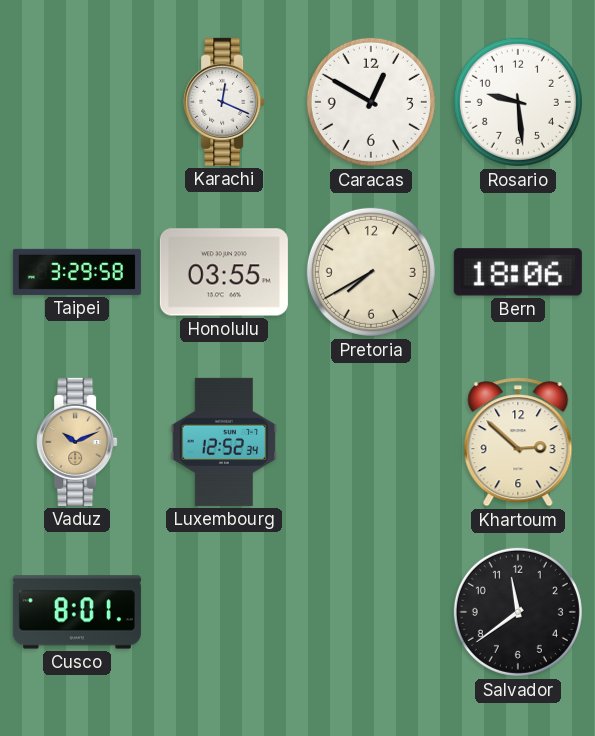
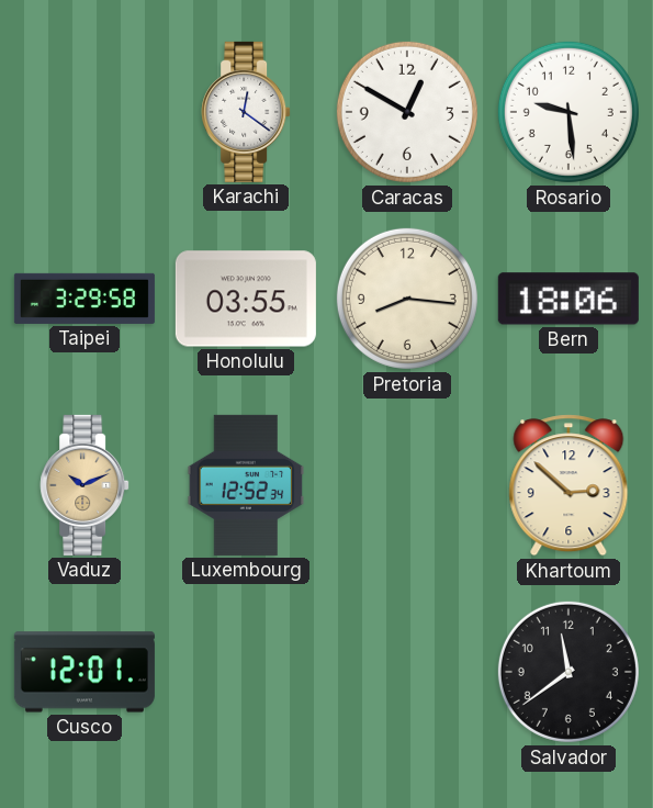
Karachi: 12:19 -> 12:21 (246, 112)
Pretoria: 7:40 -> 8:16 (407, 299)
Cusco: 8:01 -> 12:01 (85, 672)
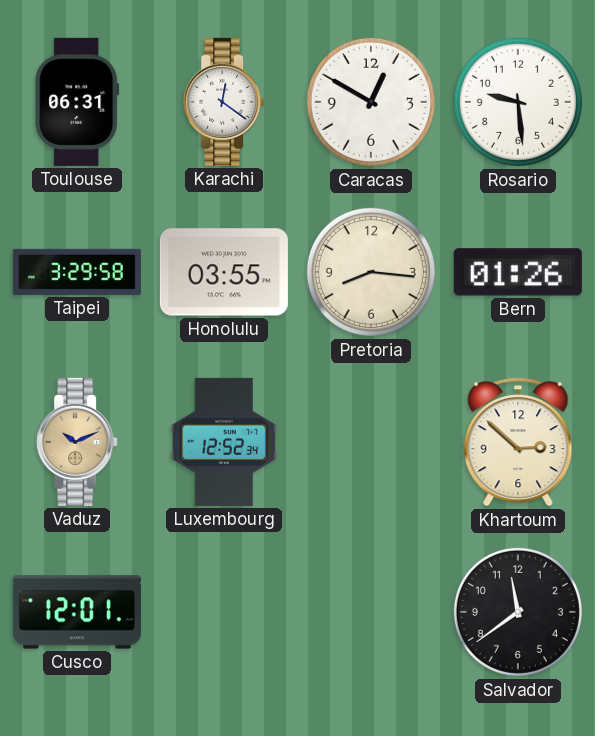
Toulouse: none -> 06:31 (77, 102)
Bern: 18:06 -> 01:26 (518, 272)
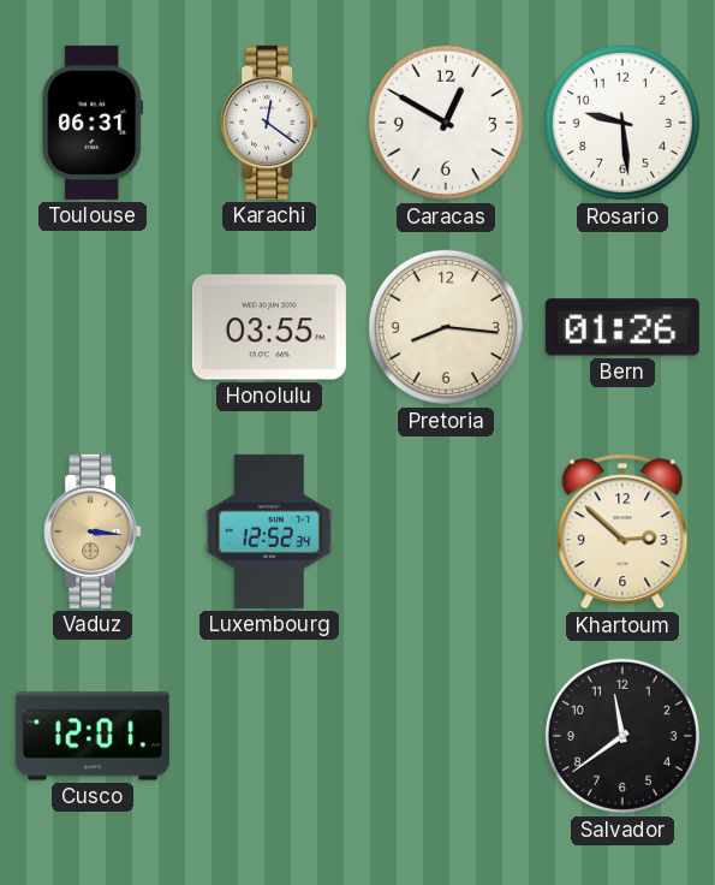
Taipei: 3:29 -> none (77, 272)
Vaduz: 10:11 -> 3:16 (93, 531)
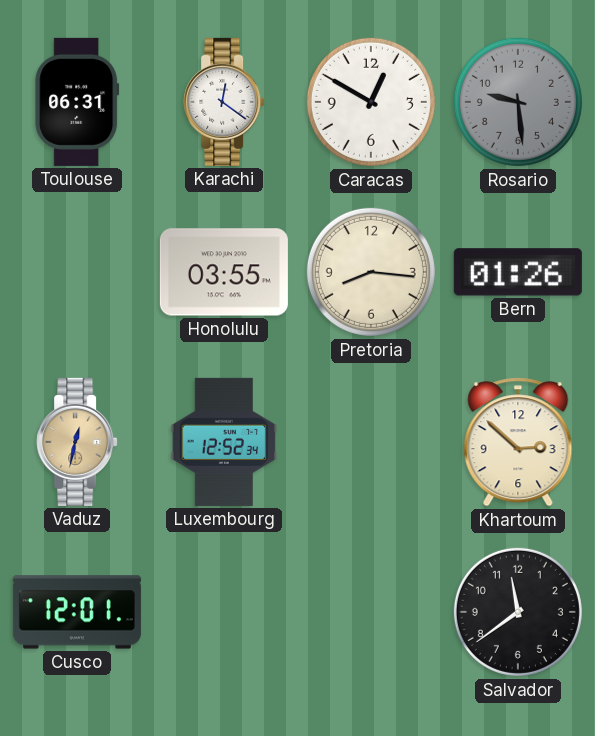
Rosario dial: white -> grey (518, 102)
Vaduz: 3:16 -> 12:32 (77, 442)
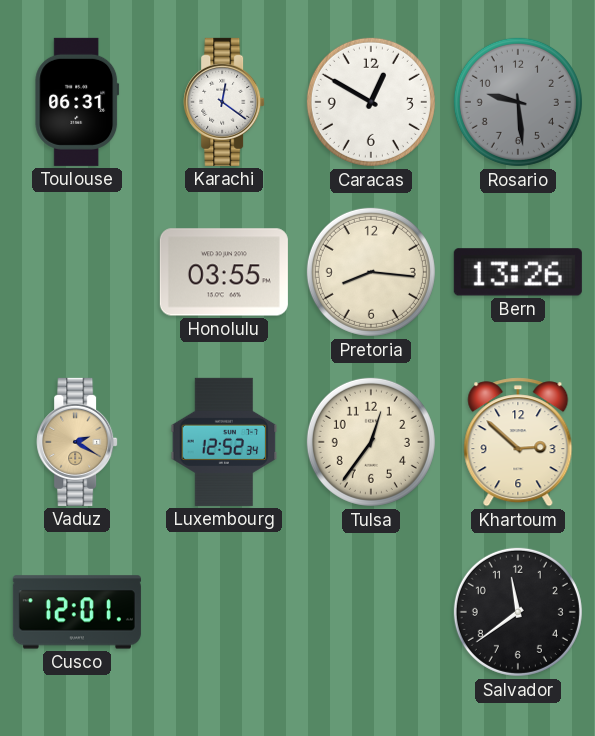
Bern: 01:26 -> 13:26 (518, 272)
Vaduz: 12:32 -> 2:20 (77, 442)
Tulsa: none -> 12:36 (371, 442)
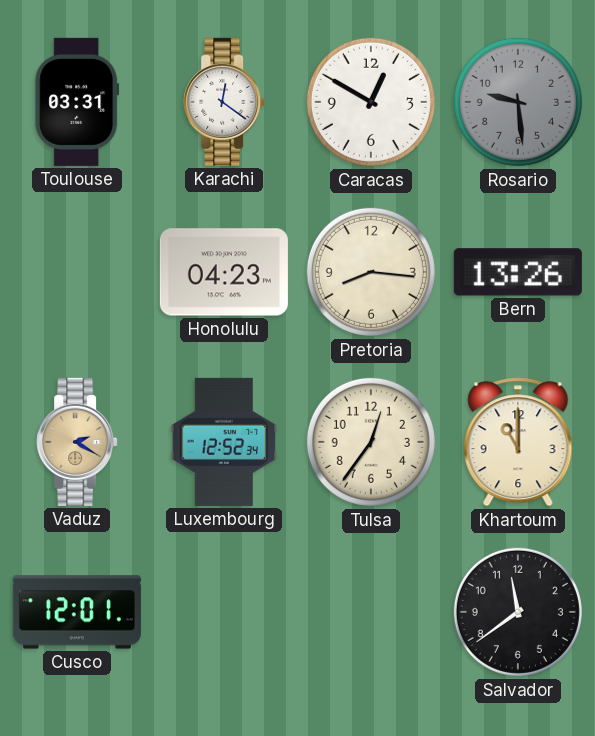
Toulouse: 06:31 -> 03:31 (77, 102)
Honolulu: 03:55 -> 04:23 (224, 272)
Khartoum: 2:52 -> 11:00 (518, 442)
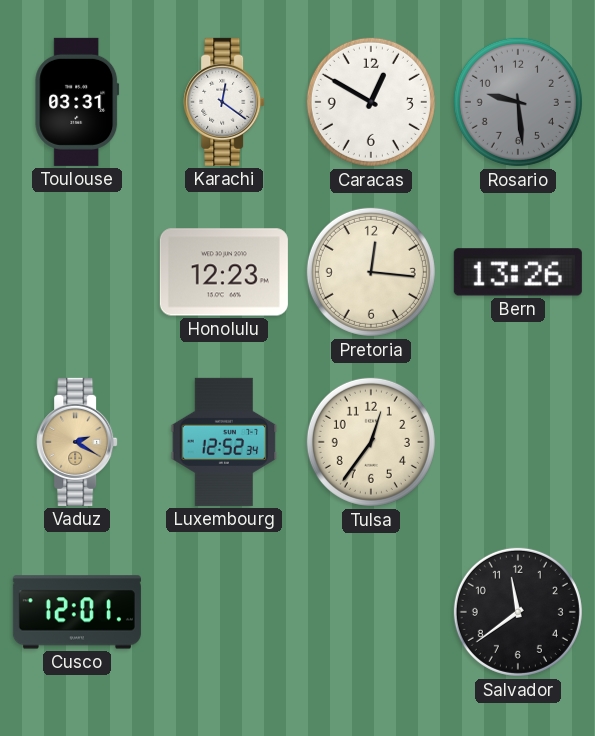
Honolulu: 04:23 -> 12:23 (224, 272)
Pretoria: 8:16 -> 12:16 (371, 272)
Khartoum: 11:00 -> none (518, 442)
